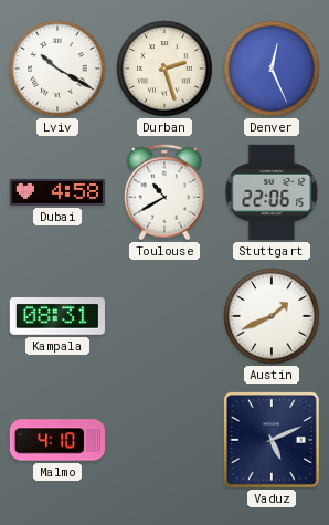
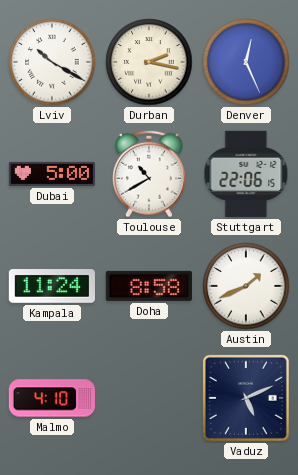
Durban: 2:27 -> 2:17 (149, 62)
Dubai: 4:58 -> 5:00 (51, 174)
Kampala: 08:31 -> 11:24 (52, 287)
Doha: none -> 8:58 (149, 286)
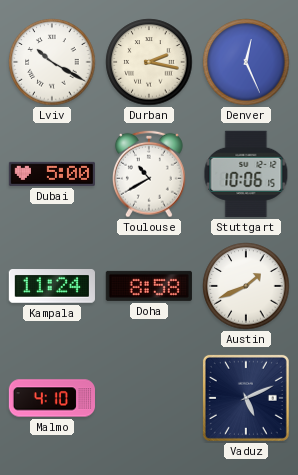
Stuttgart: 22:06 -> 10:06 (246, 174)
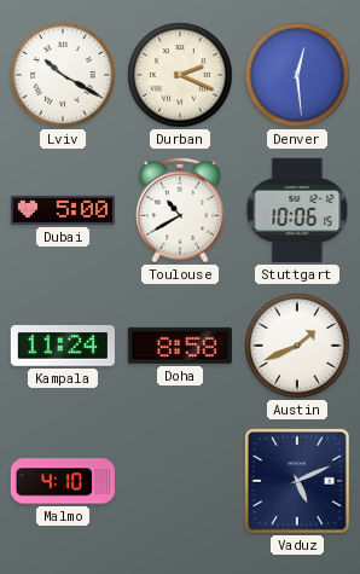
Durban: 2:17 -> 2:19 (180, 75)
Denver: 12:26 -> 12:29 (297, 75)
